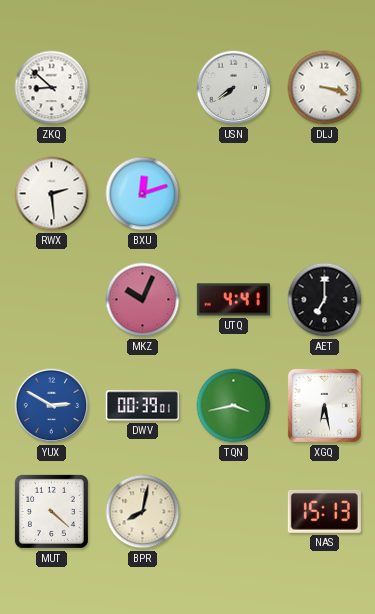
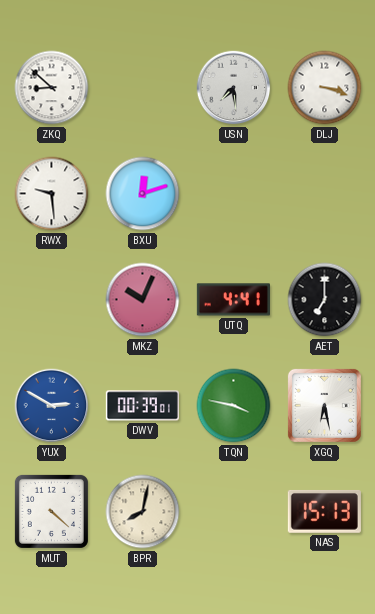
USN: 7:39 -> 7:29 (234, 88)
RWX: 2:29 -> 9:29 (52, 194)
TQN: 3:43 -> 3:47 (234, 406)
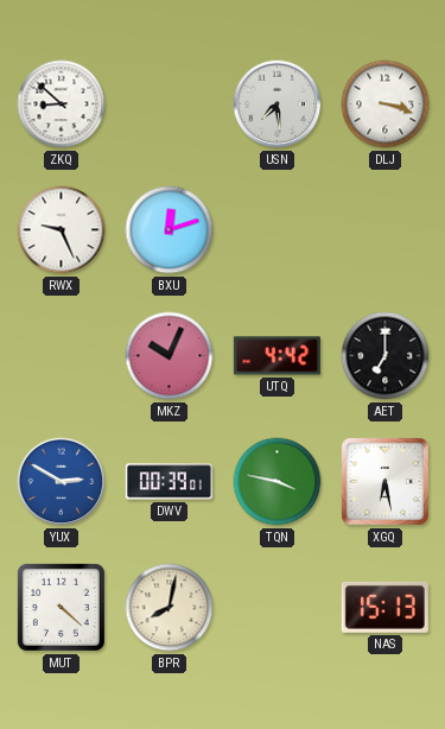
RWX: 9:29 -> 9:26 (62, 230)
UTQ: 4:41 -> 4:42 (276, 356)
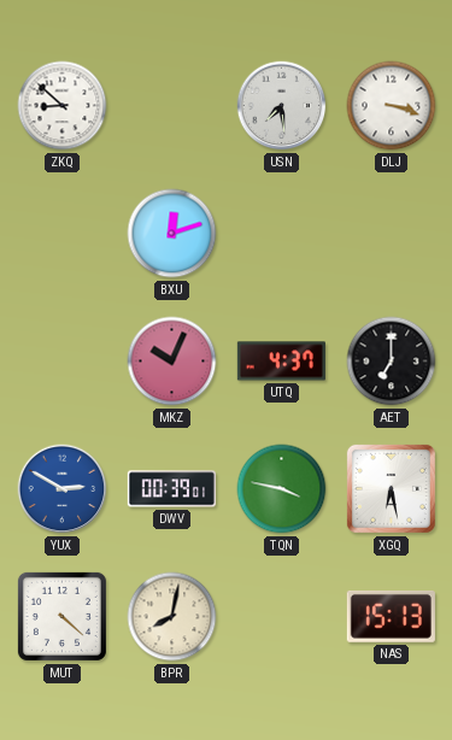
RWX: 9:26 -> none (62, 230)
UTQ: 4:42 -> 4:37 (281, 362)
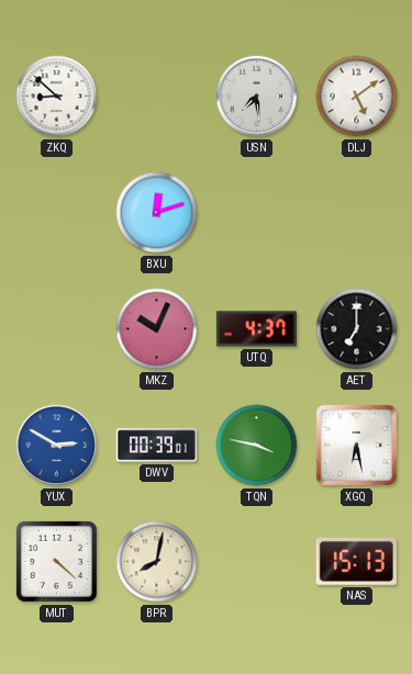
DLJ: 3:18 -> 5:09 (357, 97)
